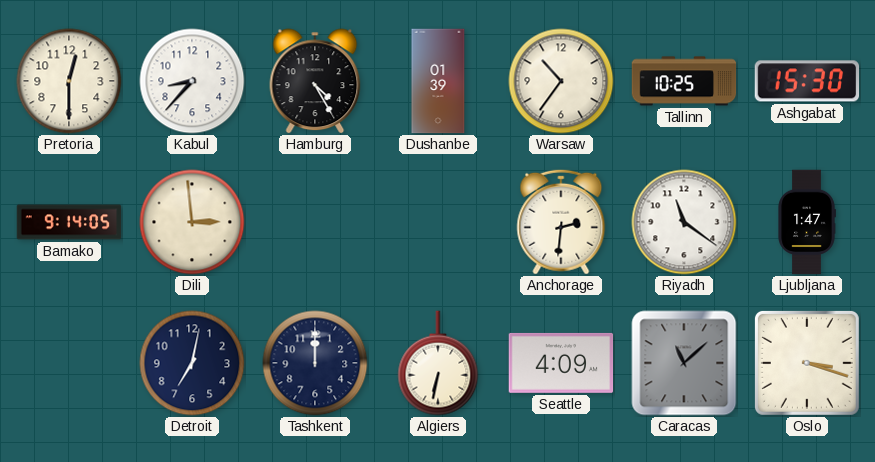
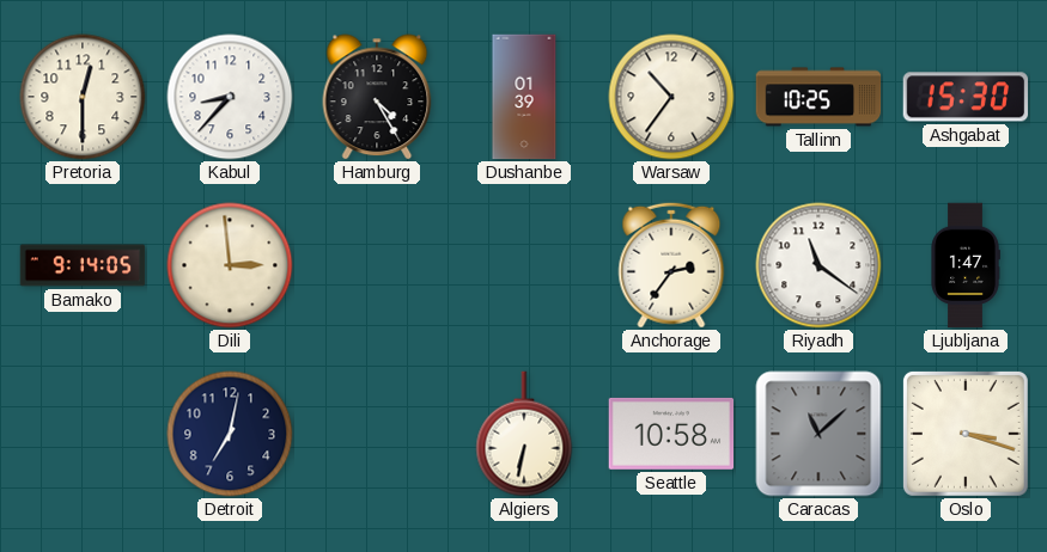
Anchorage: 2:31 -> 2:36 (671, 265)
Tashkent: 12:00 -> none (315, 363)
Seattle: 4:09 -> 10:58 (671, 434)
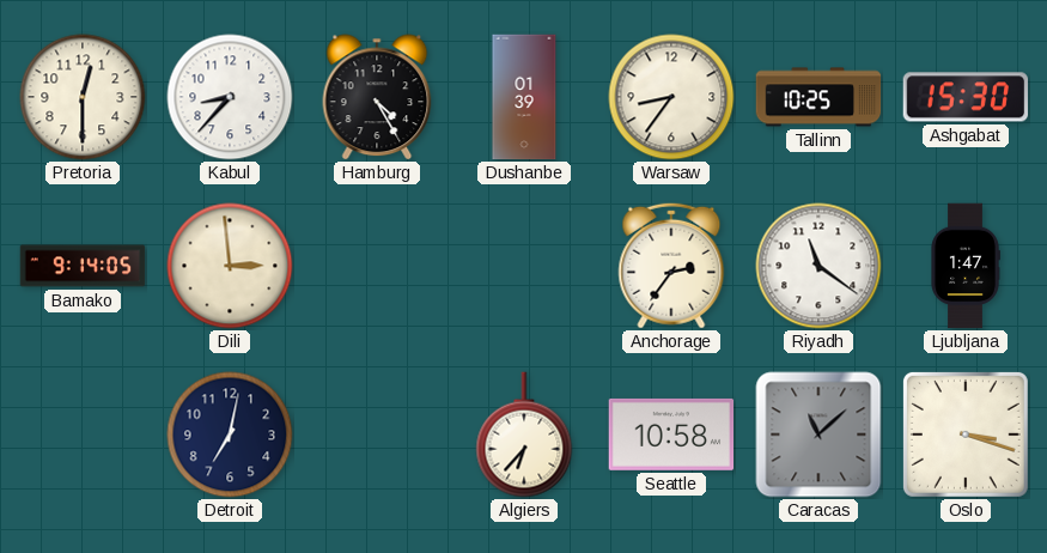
Warsaw: 10:36 -> 8:36 (671, 97)
Algiers: 6:32 -> 6:37 (524, 434)
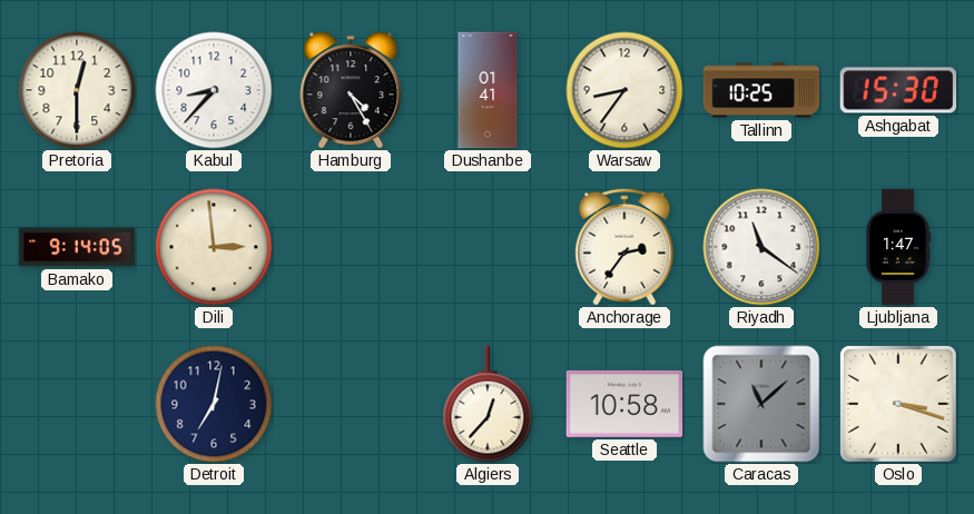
Dushanbe: 01:39 -> 01:41 (488, 90)
Algiers: 6:37 -> 12:37 (488, 404)
